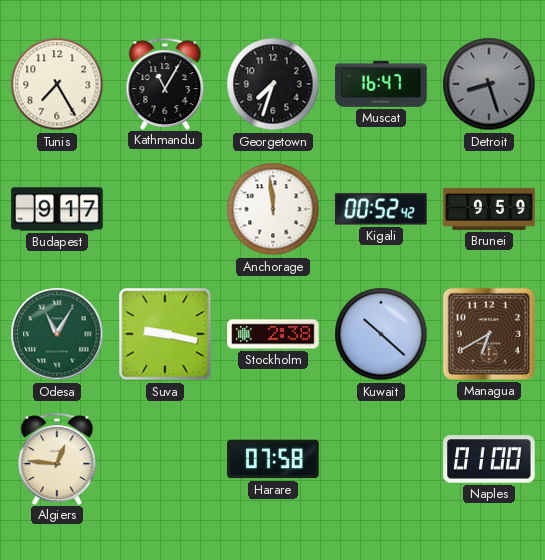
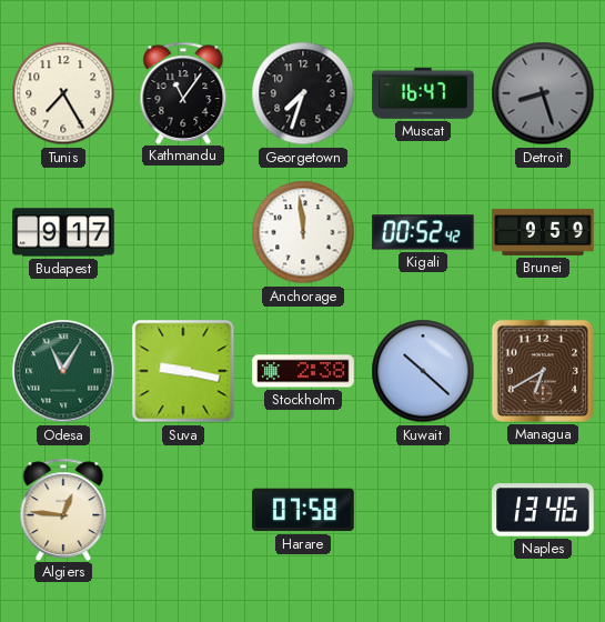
Kathmandu: 11:05 -> 11:06 (183, 92)
Naples: 01:00 -> 13:46 (543, 510)
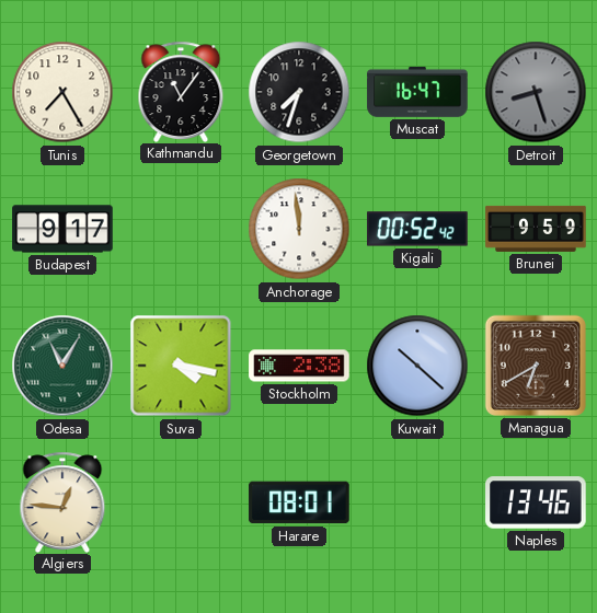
Suva: 9:17 -> 4:17 (181, 366)
Harare: 07:58 -> 08:01 (299, 502)
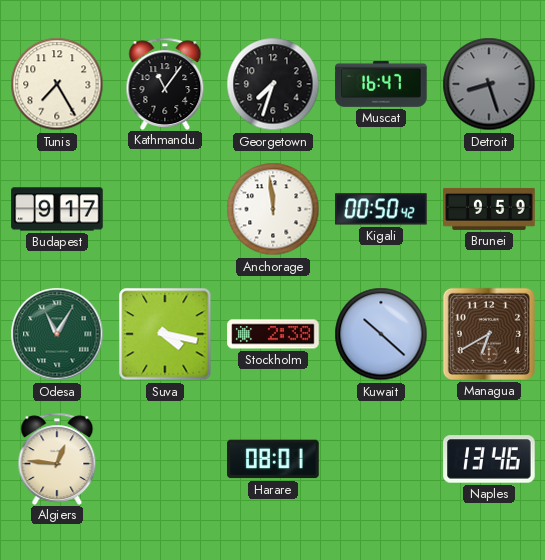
Kigali: 00:52 -> 00:50 (381, 209)
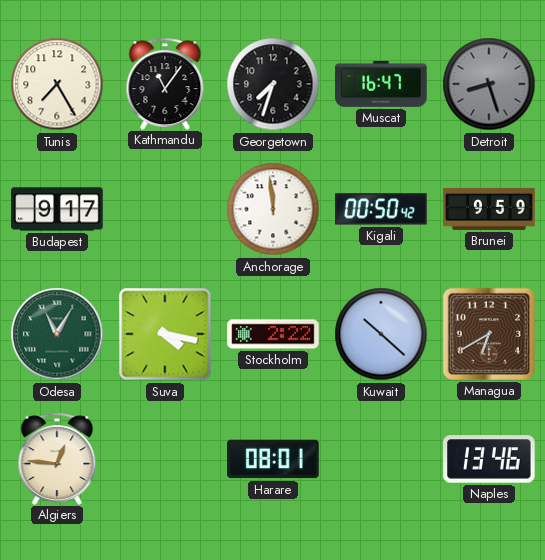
Stockholm: 2:38 -> 2:22 (273, 334)
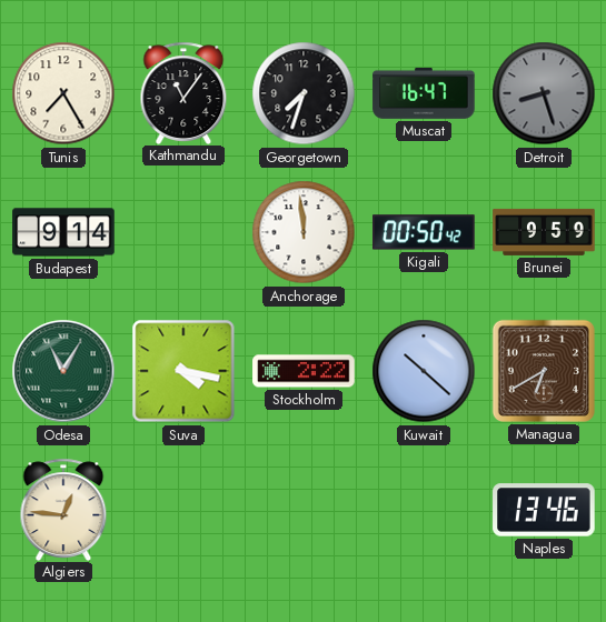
Budapest: 9:17 -> 9:14 (63, 232)
Harare: 08:01 -> none (273, 459)
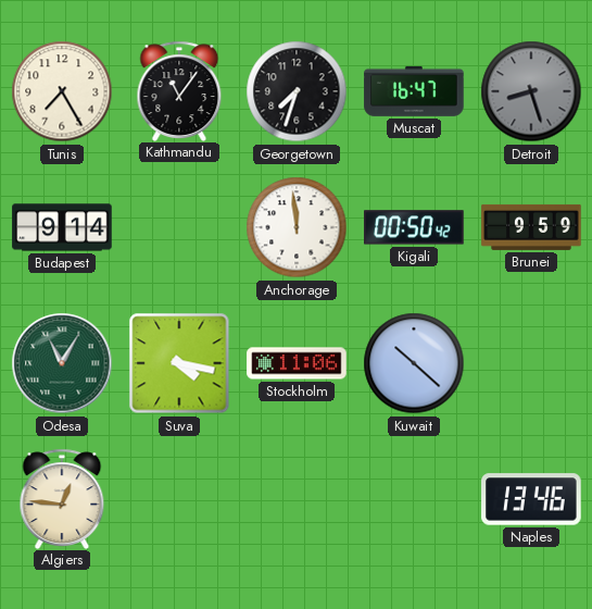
Stockholm: 2:22 -> 11:06 (297, 363)
Managua: 6:40 -> none (544, 371)
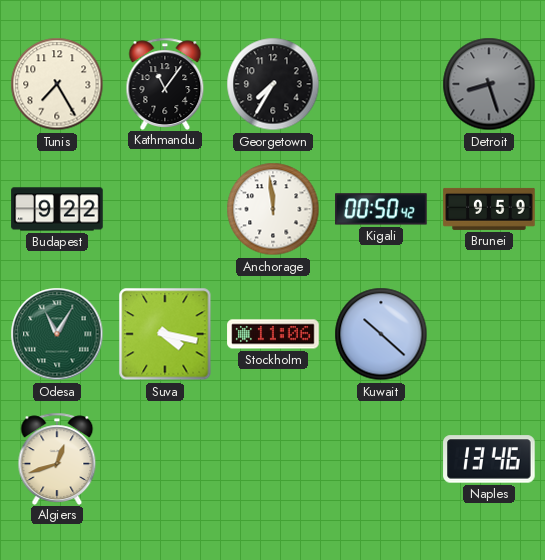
Georgetown: 7:33 -> 7:35 (273, 84)
Muscat: 16:47 -> none (414, 91)
Budapest: 9:14 -> 9:22 (57, 209)
Algiers: 12:46 -> 12:42 (57, 458)
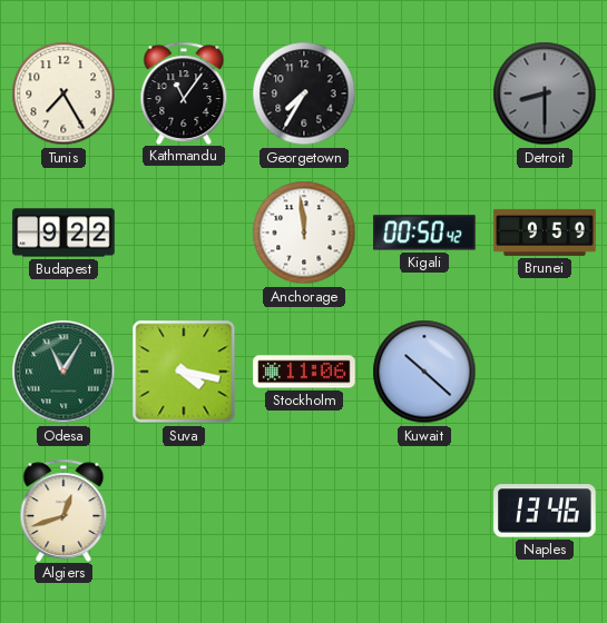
Detroit: 8:27 -> 8:30 (545, 93)
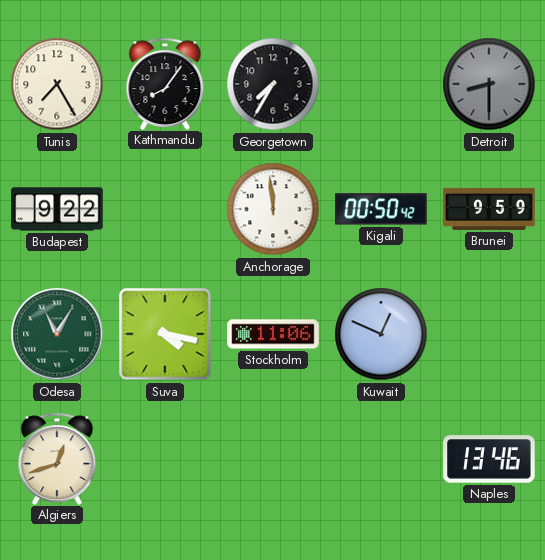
Kathmandu: 11:06 -> 8:06 (165, 83)
Kuwait: 10:22 -> 12:49 (381, 334)
